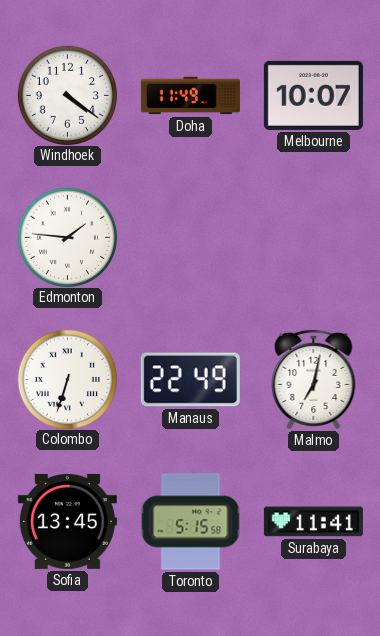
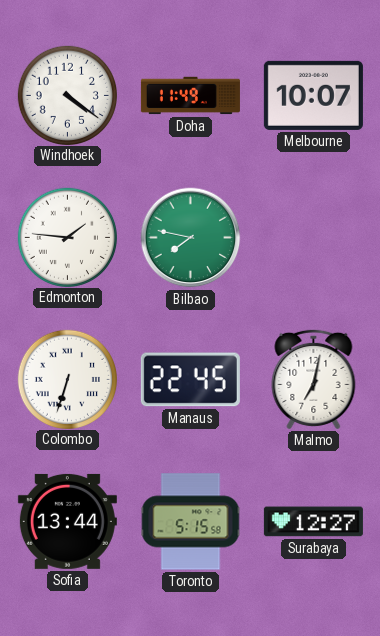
Bilbao: none -> 7:47 (191, 238)
Manaus: 22:49 -> 22:45 (190, 380)
Sofia: 13:45 -> 13:44 (67, 521)
Surabaya: 11:41 -> 12:27 (313, 522)
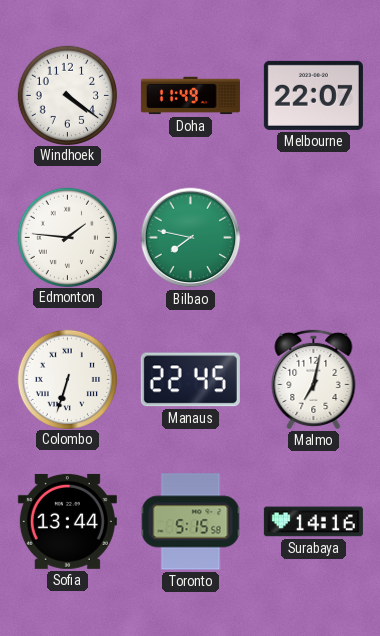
Melbourne: 10:07 -> 22:07 (313, 95)
Surabaya: 12:27 -> 14:16 (313, 522)
